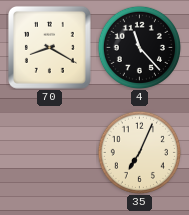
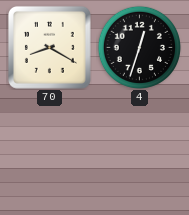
4: 11:23 -> 12:33 (139, 47)
35: 7:04 -> none (139, 152)
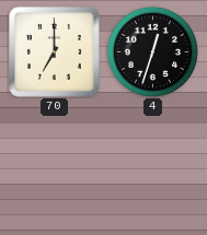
70: 8:20 -> 7:00 (54, 51)
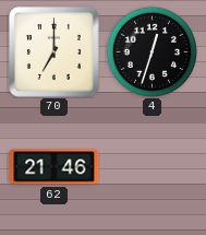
62: none -> 21:46 (54, 167)
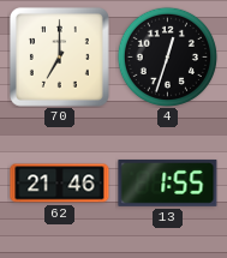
13: none -> 1:55 (168, 182)
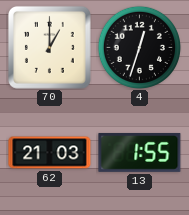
70: 7:00 -> 1:00 (49, 47)
62: 21:46 -> 21:03 (50, 153)
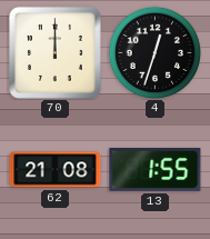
70: 1:00 -> 12:00 (54, 52)
62: 21:03 -> 21:08 (56, 170)
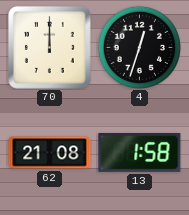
13: 1:55 -> 1:58 (140, 152)
